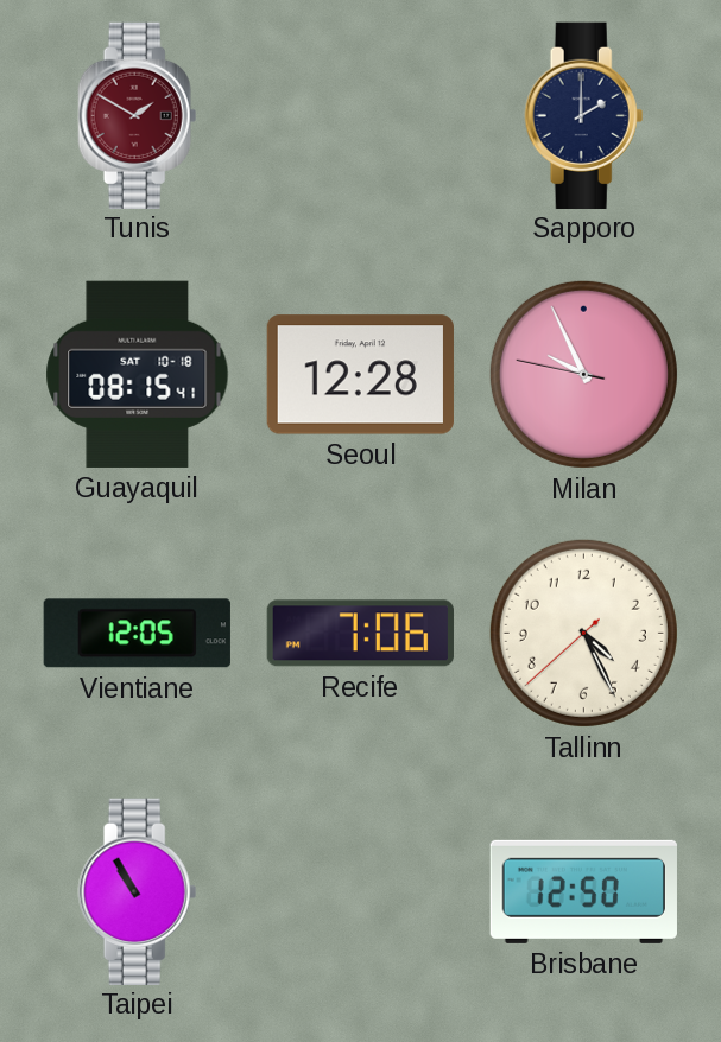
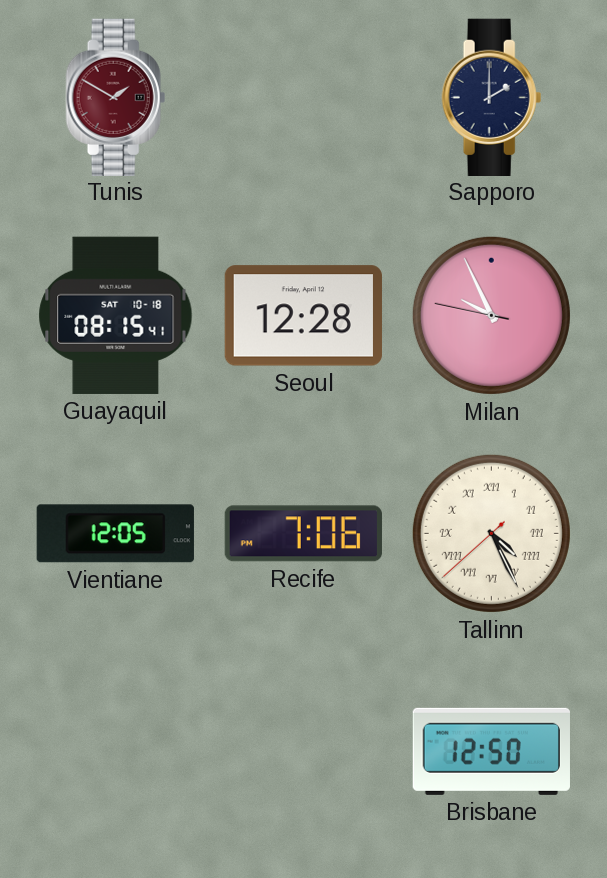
Tallinn numerals: Arabic -> Roman (491, 533)
Taipei: 10:55 -> none (138, 891)
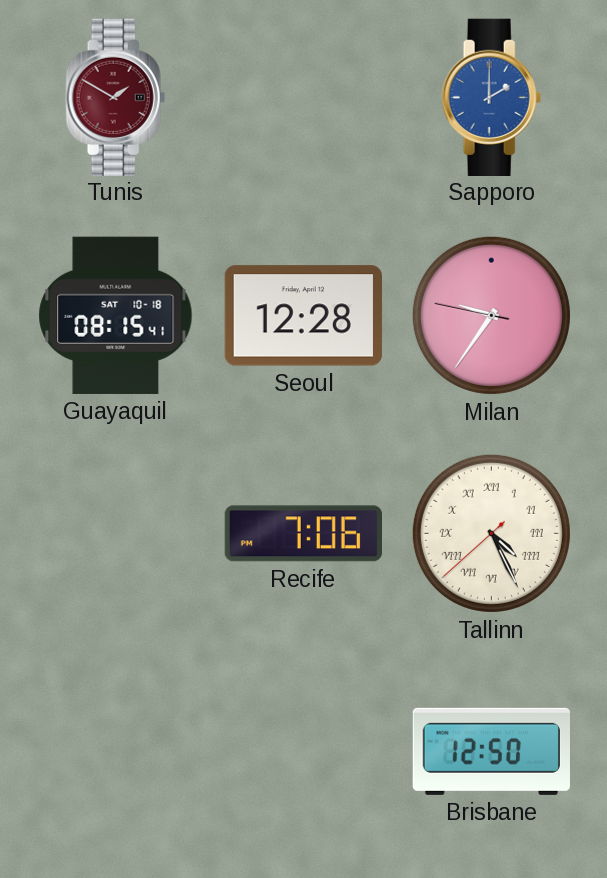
Sapporo dial: navy -> blue (492, 97)
Milan: 9:55 -> 9:35 (491, 315)
Vientiane: 12:05 -> none (115, 534)
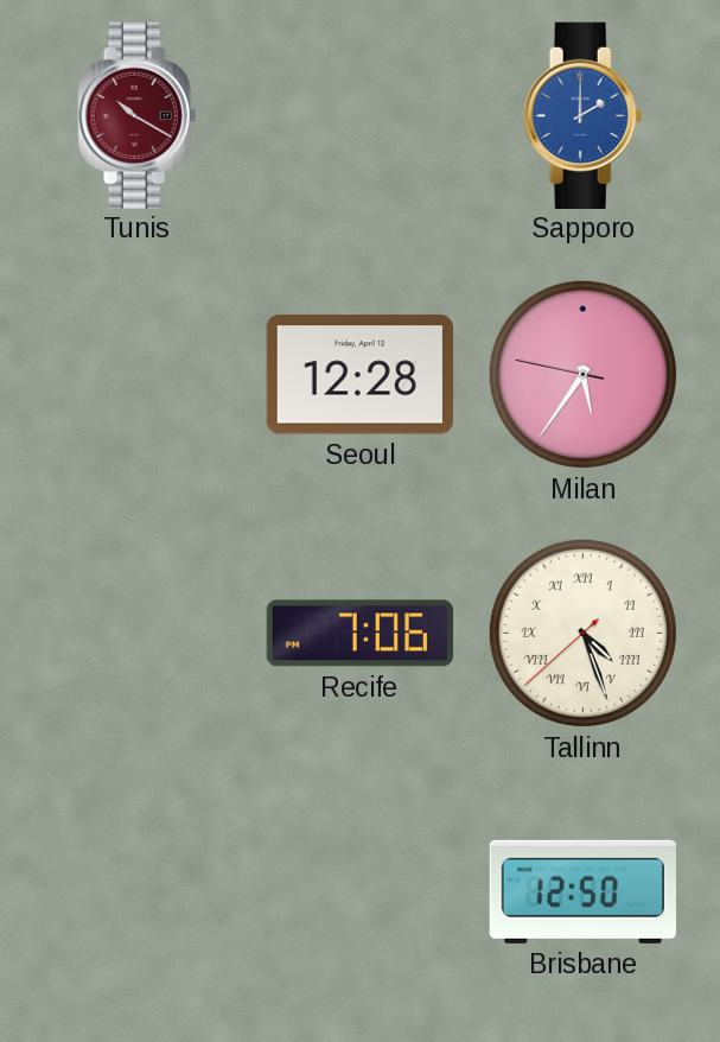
Tunis: 1:50 -> 10:20 (138, 115)
Guayaquil: 08:15 -> none (116, 315)
Milan: 9:35 -> 5:35 (582, 374)
Tallinn: 4:25 -> 4:26 (582, 633)
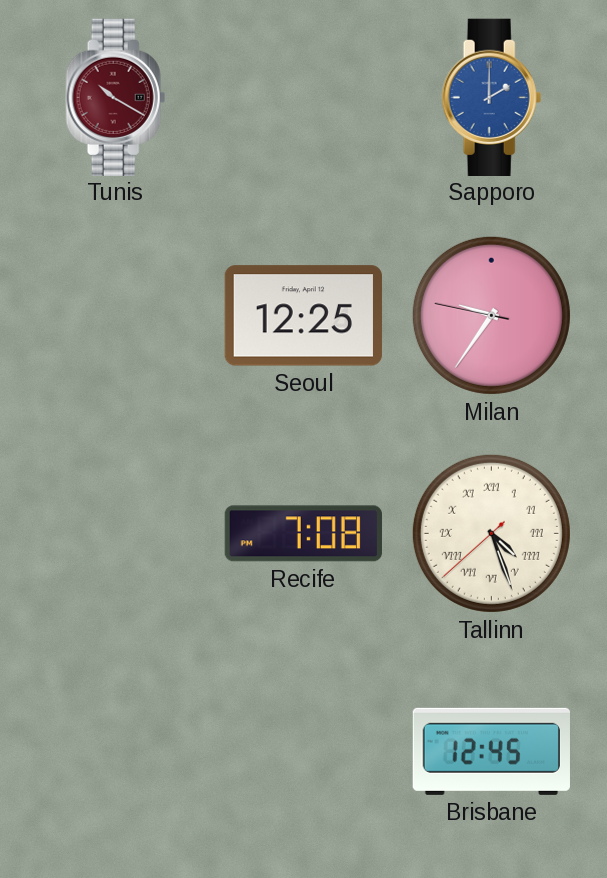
Seoul: 12:28 -> 12:25 (303, 316)
Milan: 5:35 -> 9:35 (491, 315)
Recife: 7:06 -> 7:08 (303, 534)
Brisbane: 12:50 -> 12:45 (491, 751)
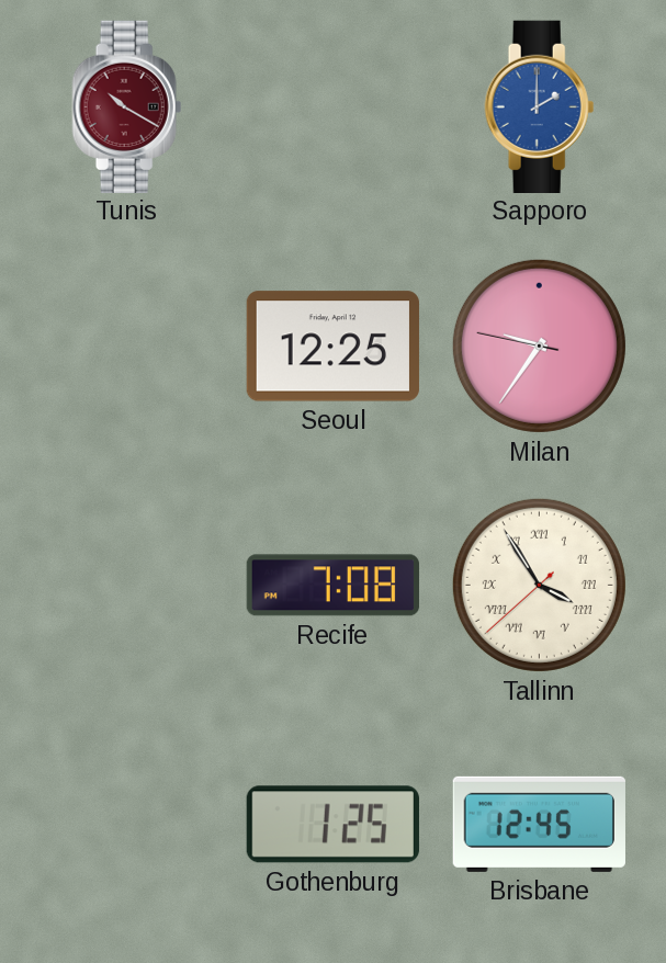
Tallinn: 4:26 -> 3:54 (539, 585)
Gothenburg: none -> 1:25 (332, 825)
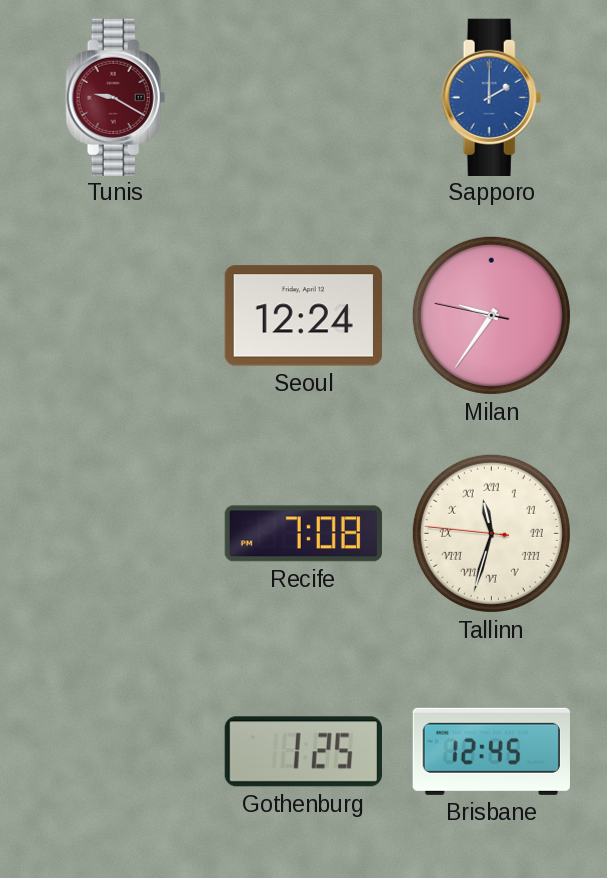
Tunis: 10:20 -> 9:20 (116, 97)
Seoul: 12:25 -> 12:24 (303, 316)
Tallinn: 3:54 -> 11:32 (491, 533)
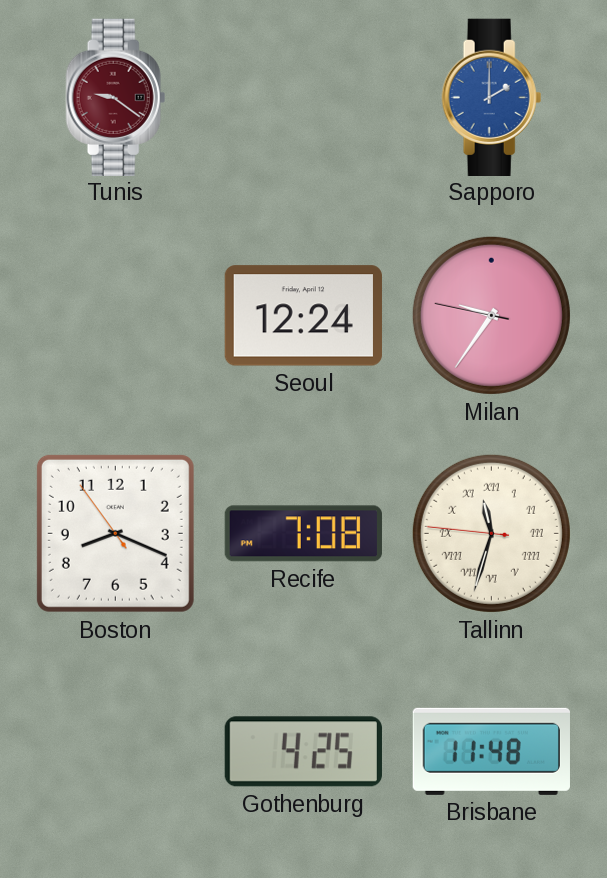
Tunis: 9:20 -> 9:21 (116, 97)
Boston: none -> 8:18 (115, 533)
Gothenburg: 1:25 -> 4:25 (303, 752)
Brisbane: 12:45 -> 11:48 (491, 751)
